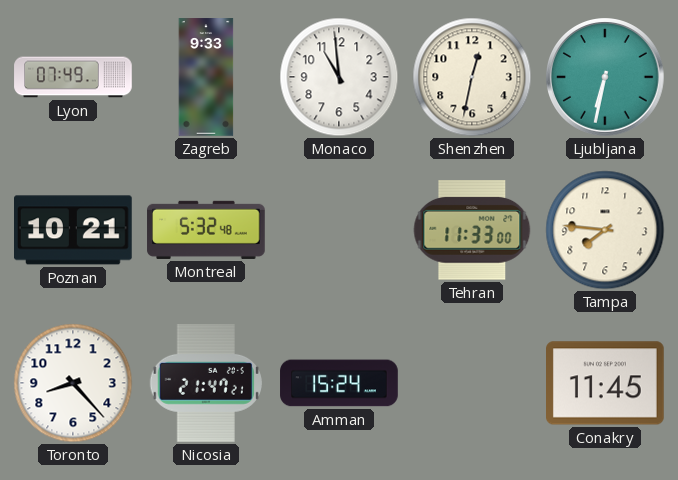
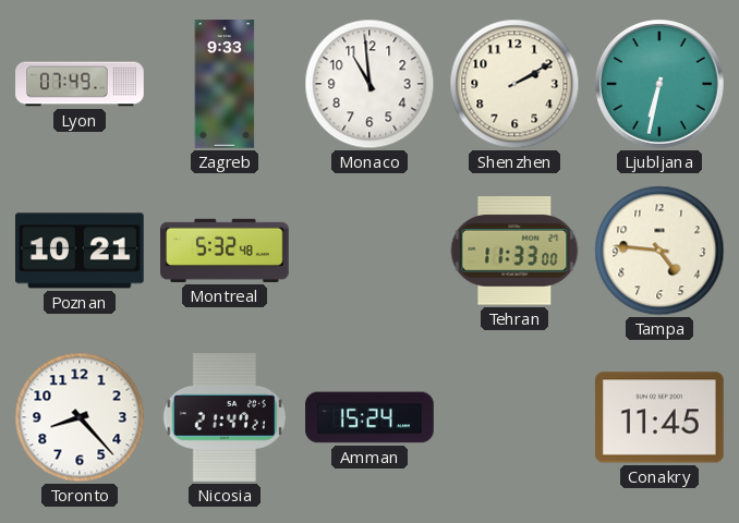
Shenzhen: 12:32 -> 2:10 (514, 84)
Tampa: 7:46 -> 4:46 (659, 251)
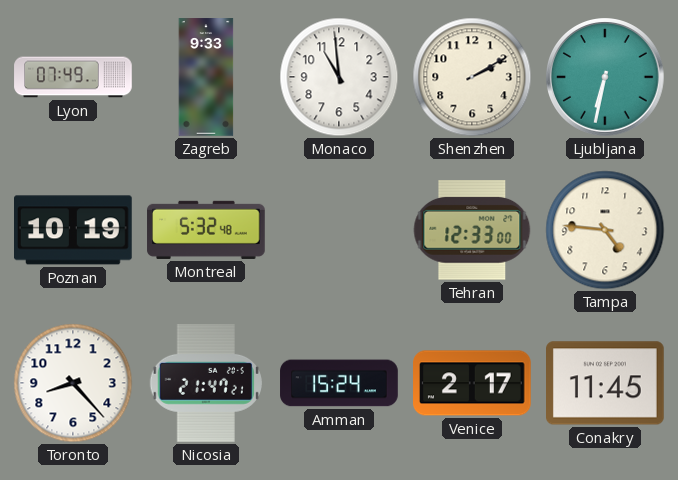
Poznan: 10:21 -> 10:19 (74, 230)
Tehran: 11:33 -> 12:33 (472, 230)
Venice: none -> 2:17 (473, 383)
